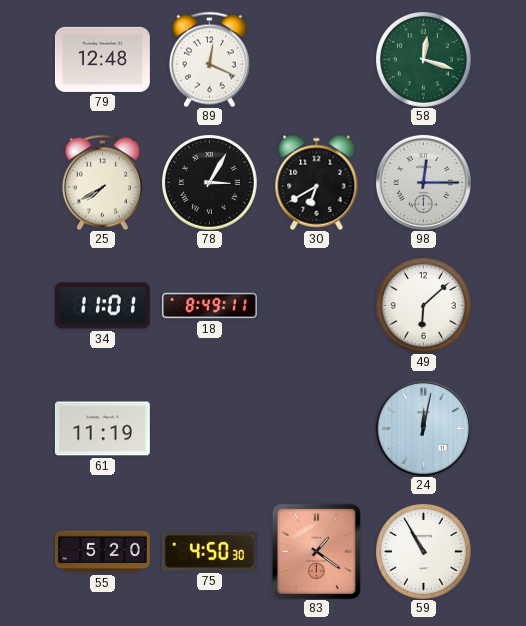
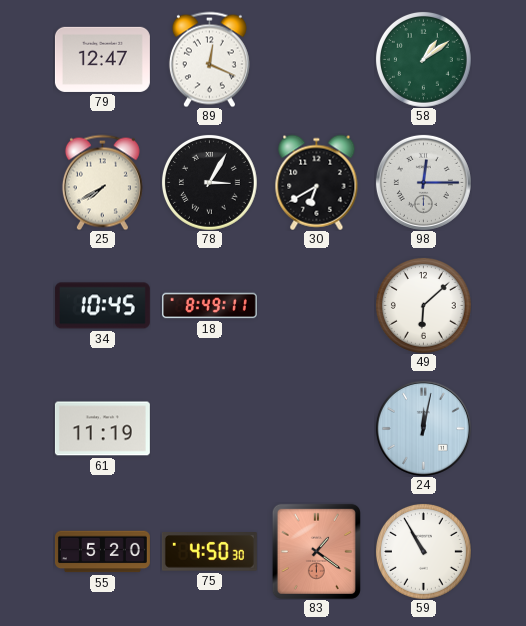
79: 12:48 -> 12:47 (102, 59)
58: 12:18 -> 1:09 (423, 59)
34: 11:01 -> 10:45 (102, 306)
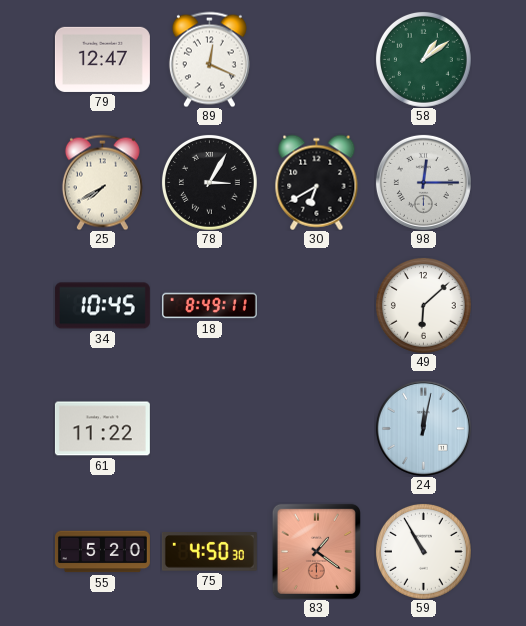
61: 11:19 -> 11:22 (102, 429)
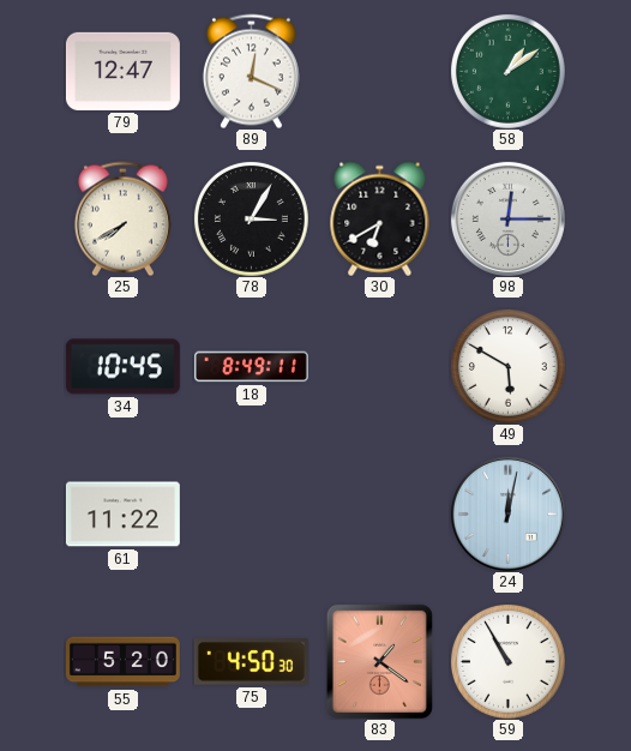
49: 6:08 -> 5:50 (507, 366)
